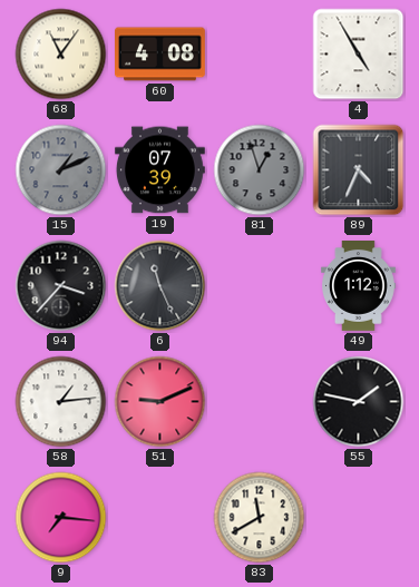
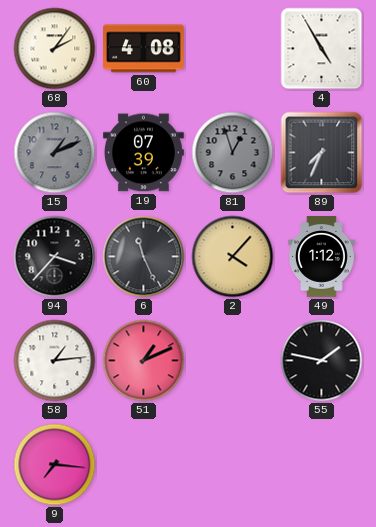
68: 11:06 -> 2:06 (55, 49)
89: 4:34 -> 7:34 (322, 153)
2: none -> 4:07 (233, 257)
51: 9:11 -> 1:11 (144, 361)
83: 11:40 -> none (260, 518)
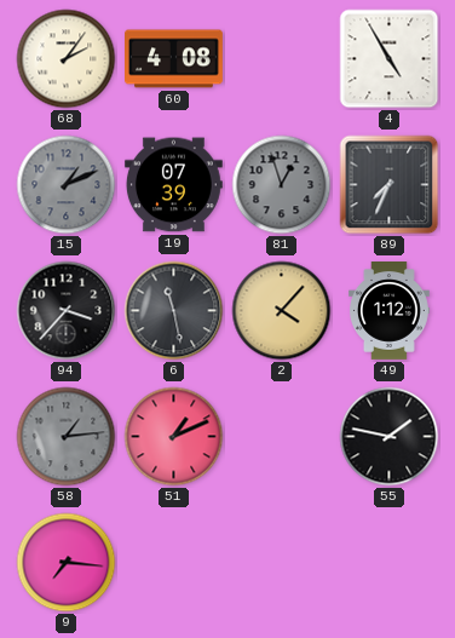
6: 11:26 -> 11:28 (174, 311)
58 dial: white -> grey (67, 437)
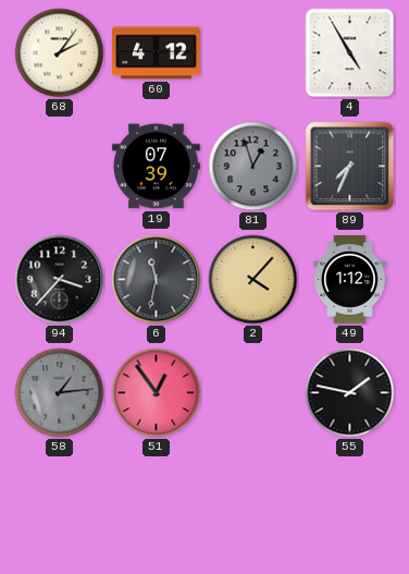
60: 4:08 -> 4:12 (157, 53)
15: 1:11 -> none (67, 185)
6: 11:28 -> 11:32 (157, 280)
51: 1:11 -> 12:54 (157, 393)
9: 7:16 -> none (67, 563)
